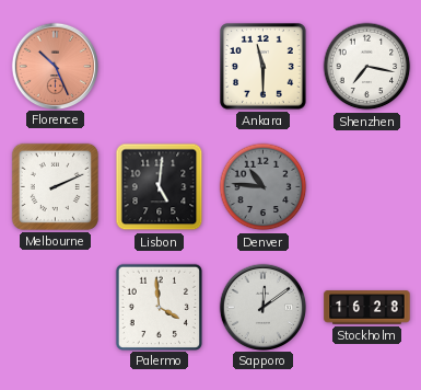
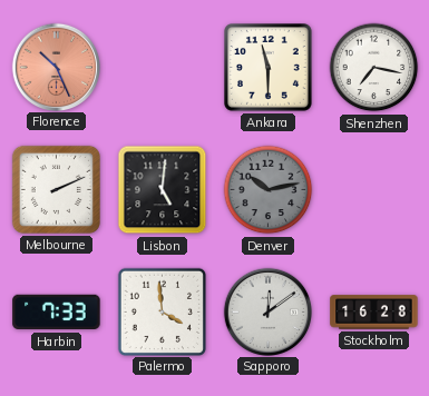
Denver: 10:46 -> 10:13 (269, 190)
Harbin: none -> 7:33 (57, 313)
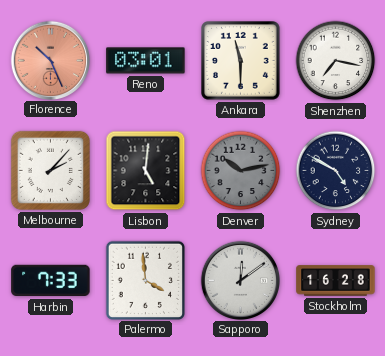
Reno: none -> 03:01 (146, 61)
Melbourne: 2:11 -> 2:07 (50, 170)
Sydney: none -> 4:50 (336, 171)
